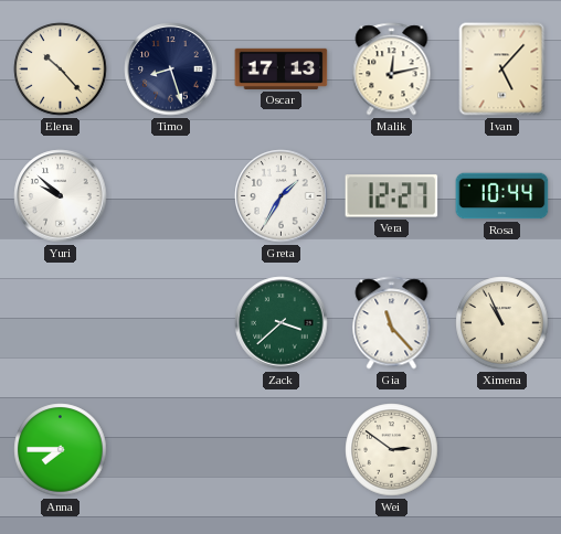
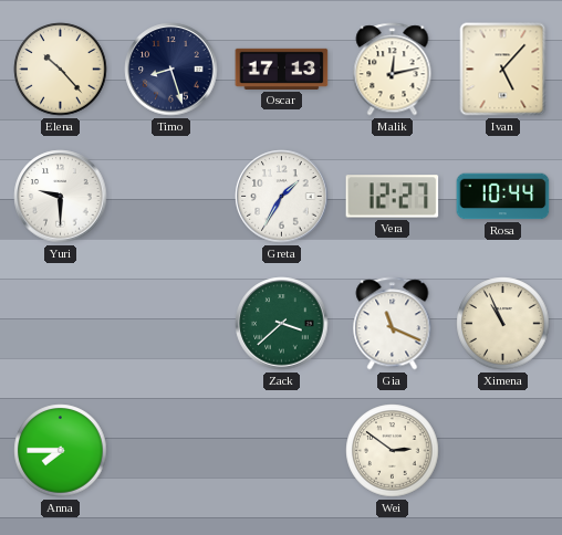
Yuri: 9:52 -> 9:30 (61, 197)
Gia: 11:23 -> 11:19 (393, 324)
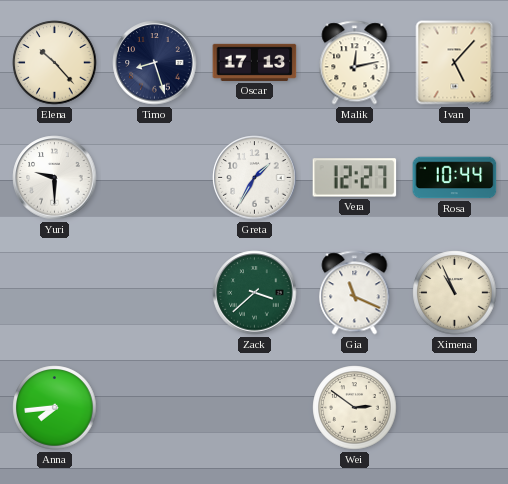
Anna: 7:45 -> 7:44 (55, 408)
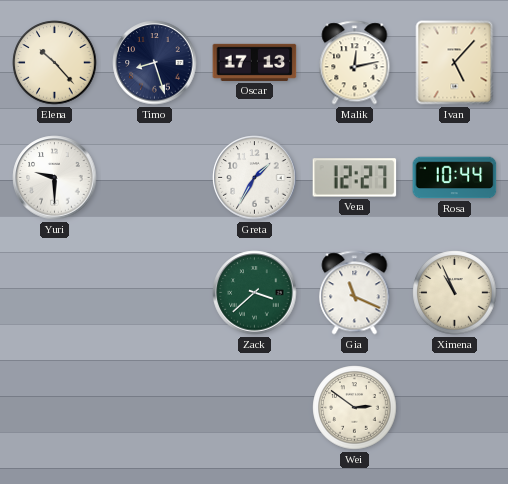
Anna: 7:44 -> none (55, 408)
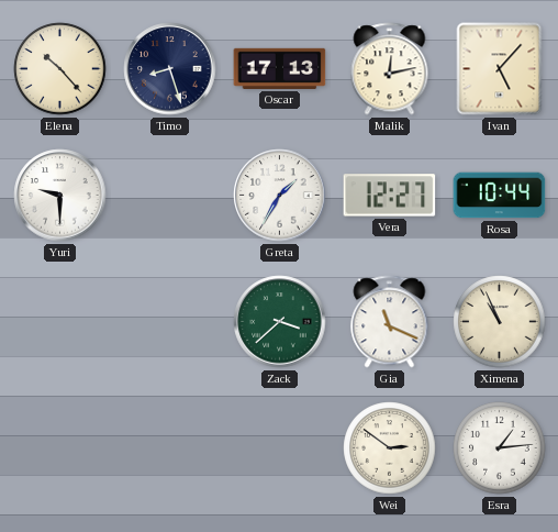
Esra: none -> 1:14 (500, 448)
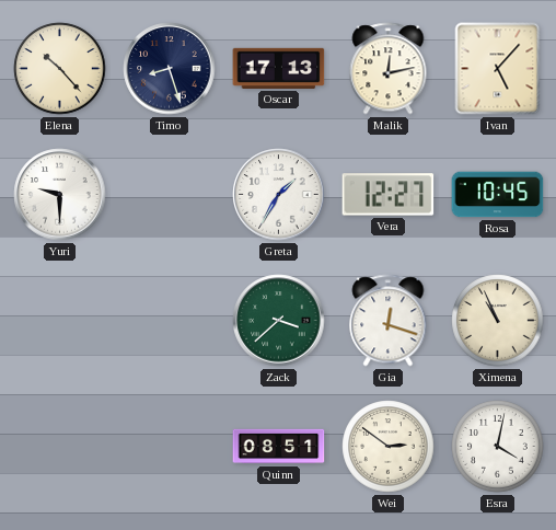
Rosa: 10:44 -> 10:45 (498, 195)
Gia: 11:19 -> 12:18 (389, 321)
Quinn: none -> 08:51 (279, 447)
Esra: 1:14 -> 4:02 (498, 447)
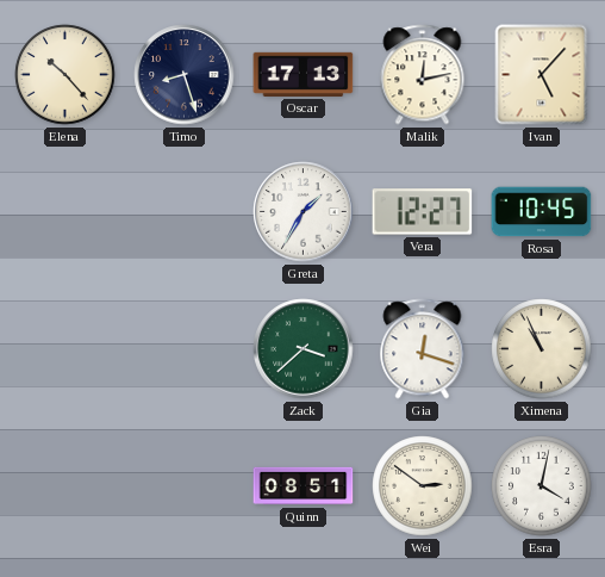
Yuri: 9:30 -> none (60, 195)
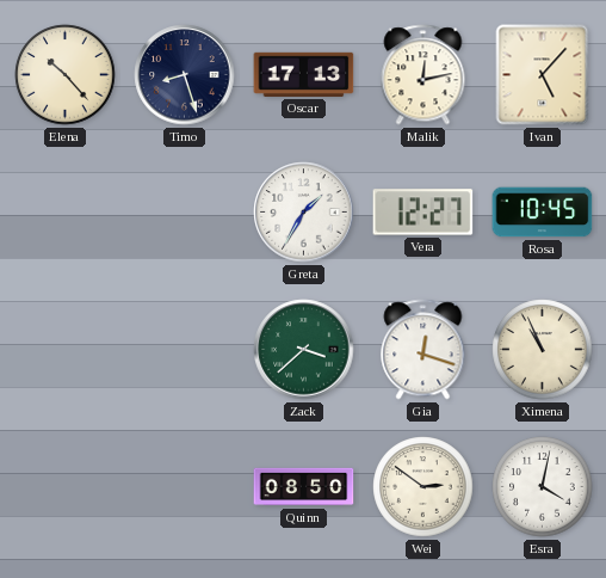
Quinn: 08:51 -> 08:50 (304, 487)
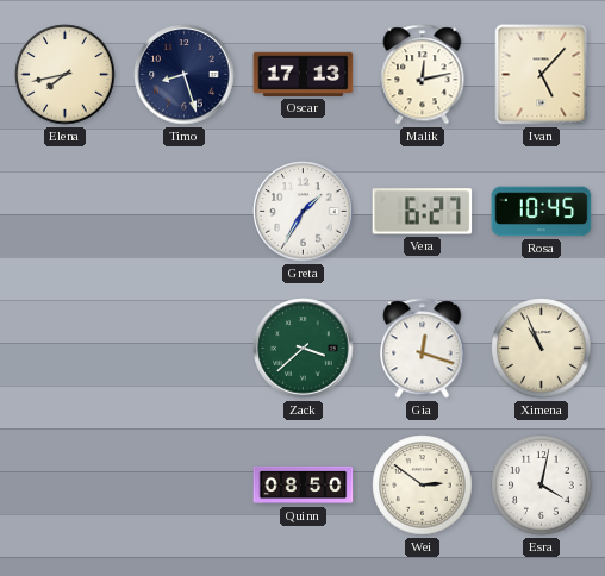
Elena: 10:23 -> 7:43 (66, 75)
Vera: 12:27 -> 6:27 (423, 212)
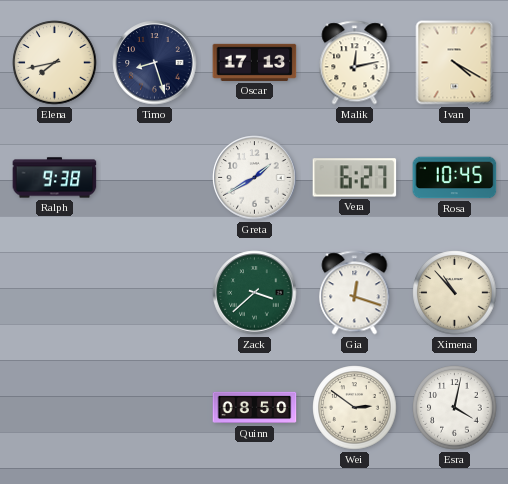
Ivan: 5:07 -> 4:20 (455, 63)
Ralph: none -> 9:38 (55, 178)
Greta: 1:35 -> 1:40 (255, 178)
Ximena: 10:56 -> 10:53 (455, 293)
